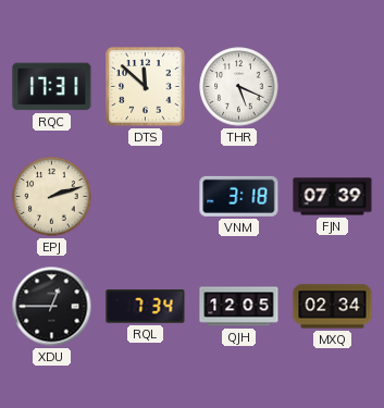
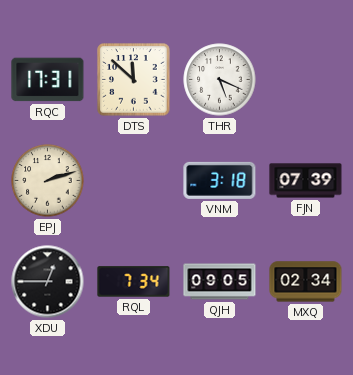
QJH: 12:05 -> 09:05 (220, 282)
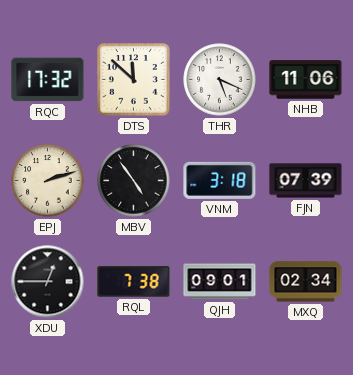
RQC: 17:31 -> 17:32 (48, 80)
NHB: none -> 11:06 (306, 80)
MBV: none -> 4:54 (134, 181)
RQL: 7:34 -> 7:38 (134, 282)
QJH: 09:05 -> 09:01 (220, 282)
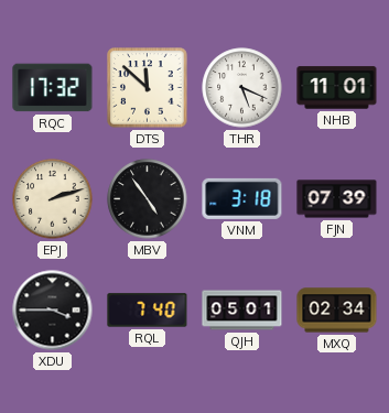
NHB: 11:06 -> 11:01 (337, 88)
XDU: 12:45 -> 3:45 (53, 311)
RQL: 7:38 -> 7:40 (148, 311)
QJH: 09:01 -> 05:01 (242, 311)
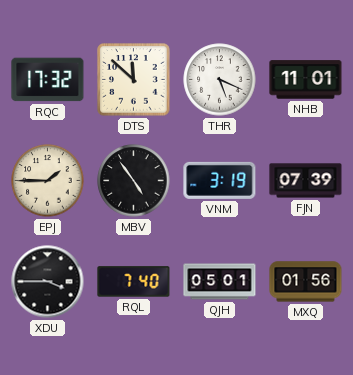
EPJ: 2:12 -> 1:45 (48, 181)
VNM: 3:18 -> 3:19 (220, 180)
MXQ: 02:34 -> 01:56 (306, 282)
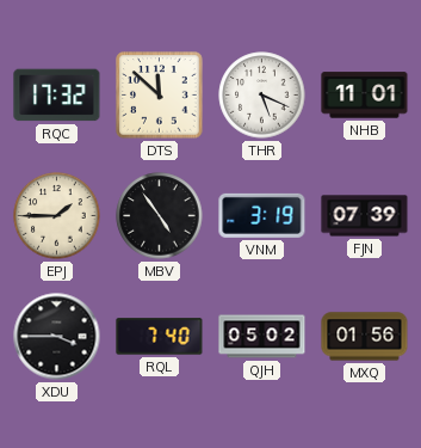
QJH: 05:01 -> 05:02 (262, 337)
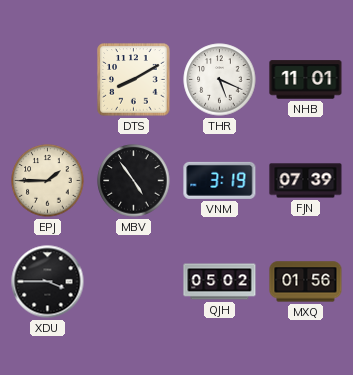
RQC: 17:32 -> none (57, 96)
DTS: 11:52 -> 8:10 (134, 80)
RQL: 7:40 -> none (160, 337)
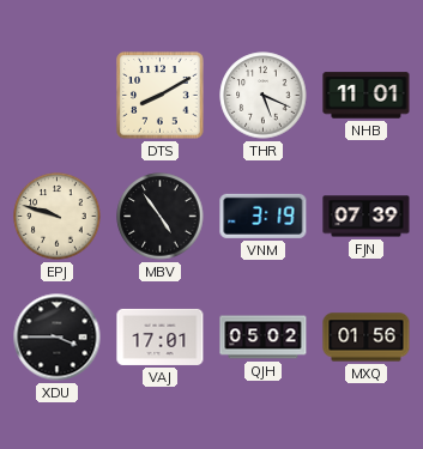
EPJ: 1:45 -> 9:48 (58, 217)
VAJ: none -> 17:01 (161, 336)
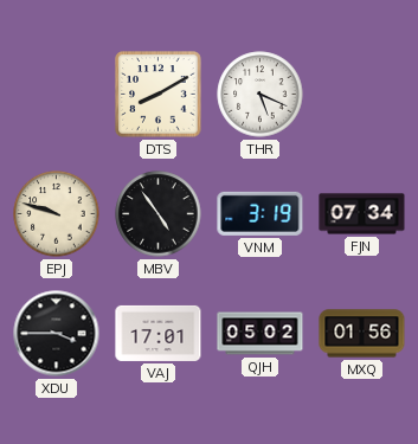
NHB: 11:01 -> none (367, 96)
FJN: 07:39 -> 07:34 (362, 214)
